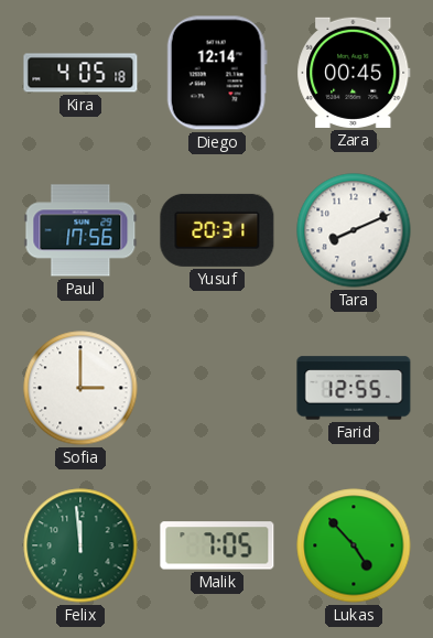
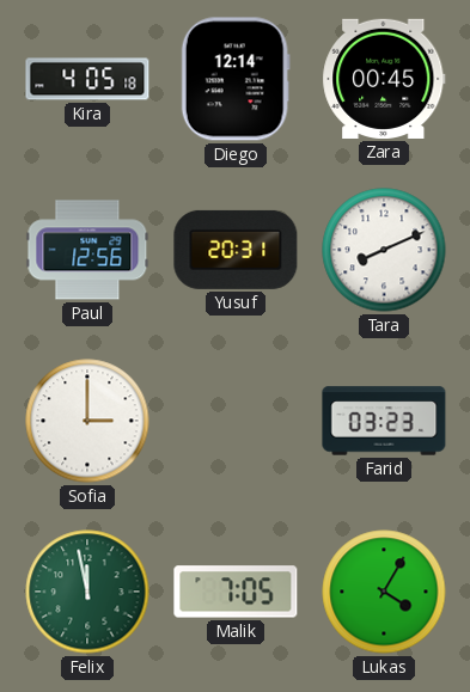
Paul: 17:56 -> 12:56 (87, 250)
Farid: 12:55 -> 03:23 (384, 421)
Felix: 11:59 -> 11:58 (87, 592)
Lukas: 4:53 -> 4:05 (384, 592)
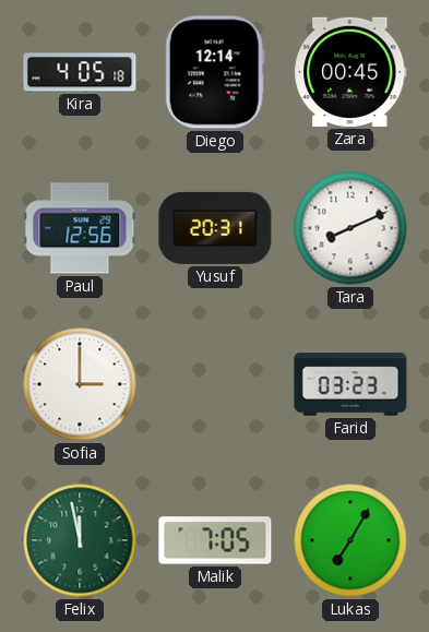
Lukas: 4:05 -> 7:05 (350, 540)
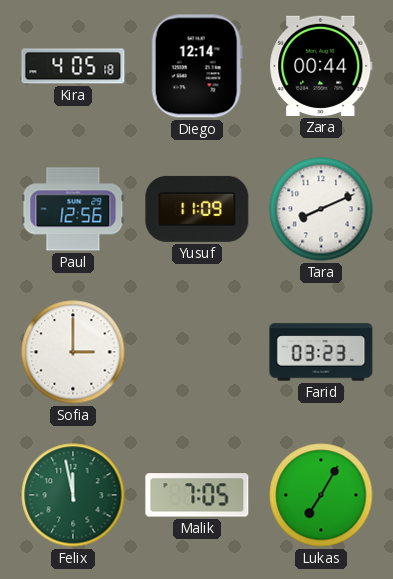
Zara: 00:45 -> 00:44 (321, 66)
Yusuf: 20:31 -> 11:09 (197, 209)
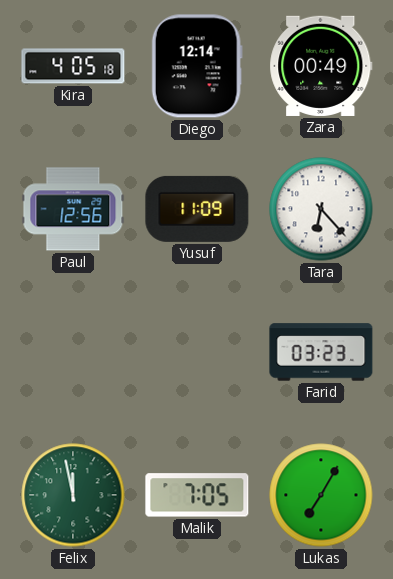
Zara: 00:44 -> 00:49 (321, 66)
Tara: 8:11 -> 6:23 (321, 209)
Sofia: 3:00 -> none (73, 352)
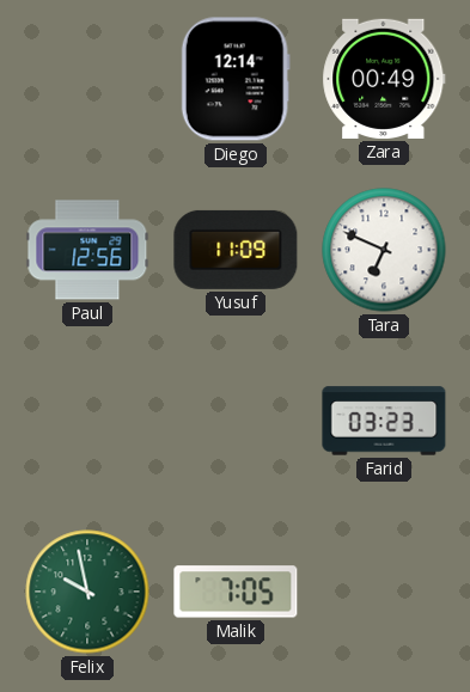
Kira: 4:05 -> none (73, 66)
Tara: 6:23 -> 6:49 (384, 250)
Felix: 11:58 -> 9:58 (87, 592)
Lukas: 7:05 -> none (321, 495)
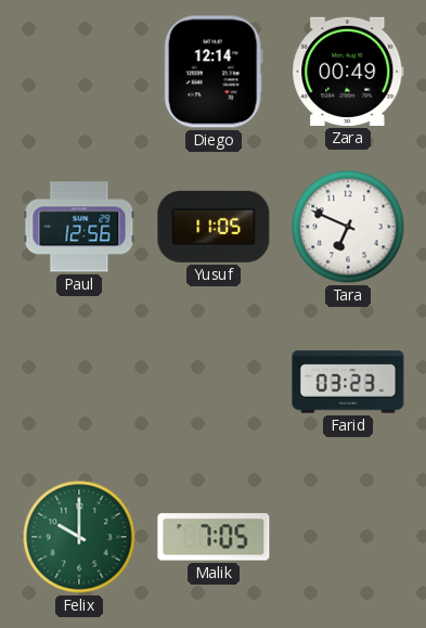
Yusuf: 11:09 -> 11:05 (214, 227)
Felix: 9:58 -> 10:00 (79, 537)
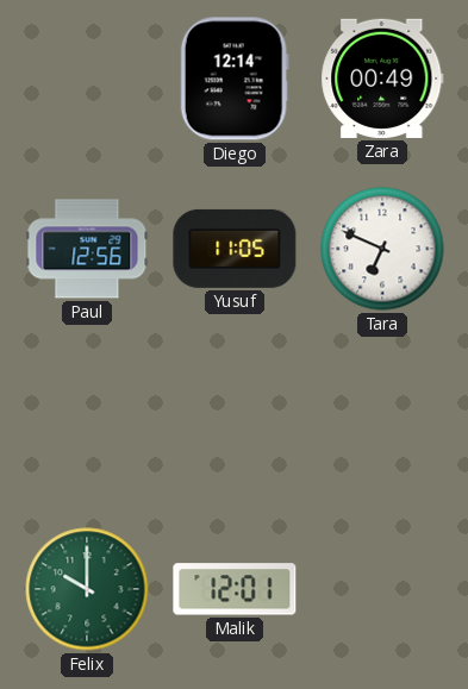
Farid: 03:23 -> none (348, 382)
Malik: 7:05 -> 12:01 (235, 589)
